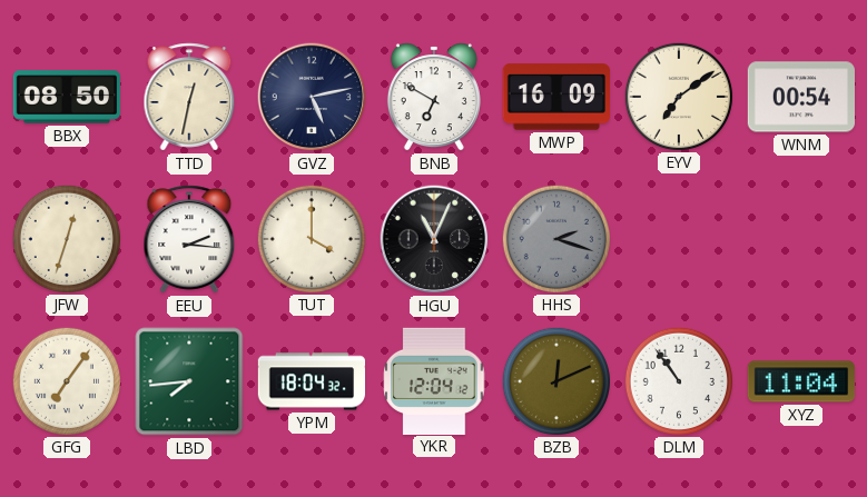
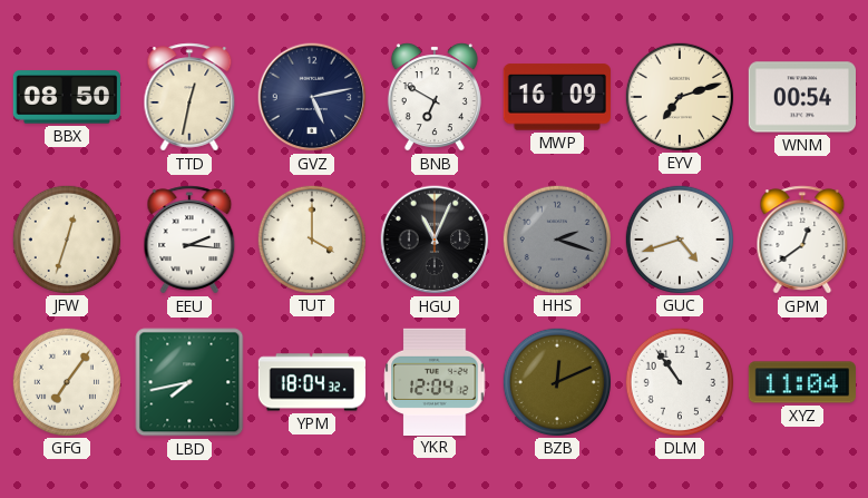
EYV: 7:09 -> 7:12 (679, 96)
GUC: none -> 4:42 (679, 238)
GPM: none -> 12:39 (802, 240)
LBD: 7:44 -> 7:43 (189, 382)
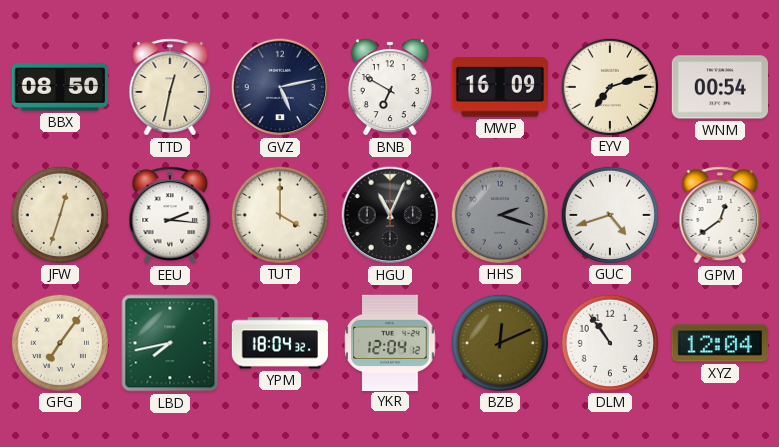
XYZ: 11:04 -> 12:04 (719, 343)
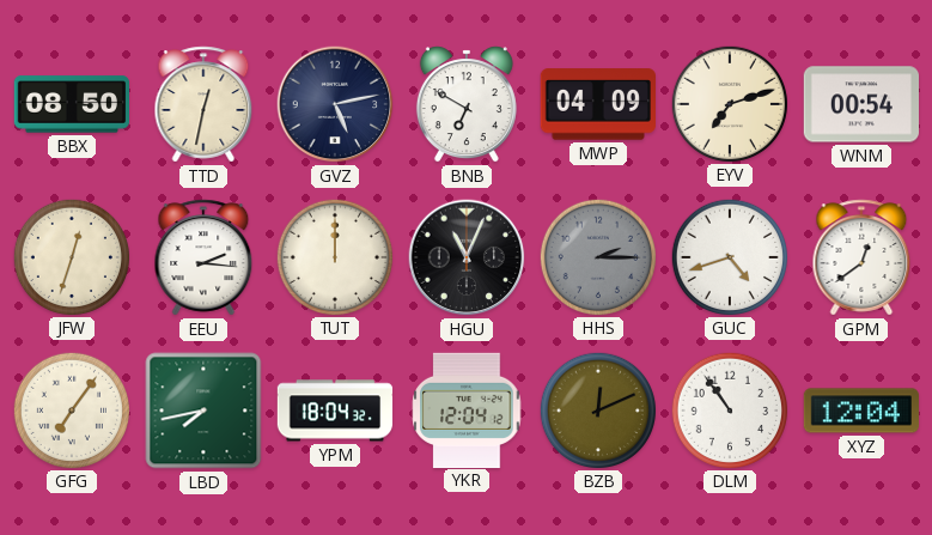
MWP: 16:09 -> 04:09 (597, 104)
TUT: 4:00 -> 12:00 (334, 256)
HHS: 2:18 -> 2:15 (597, 256)
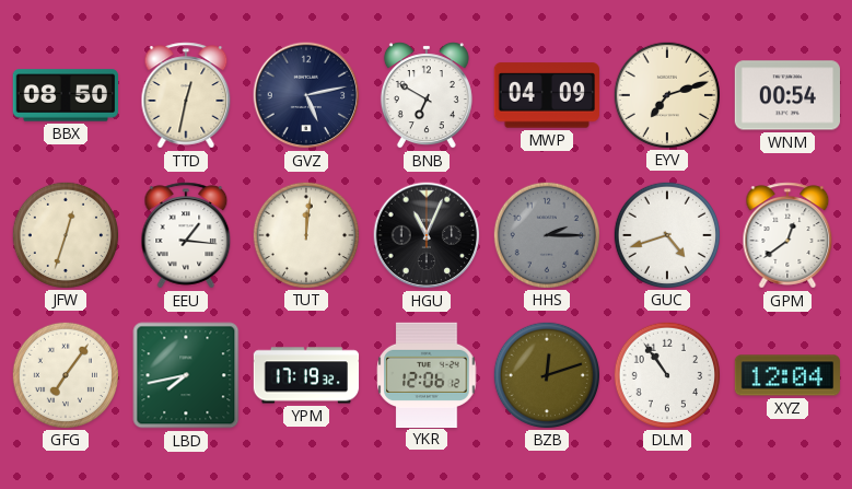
EEU: 2:16 -> 1:16 (186, 235)
TUT: 12:00 -> 12:01 (305, 234)
YPM: 18:04 -> 17:19 (306, 375)
YKR: 12:04 -> 12:06 (427, 374)
BZB: 12:11 -> 12:12 (546, 374)
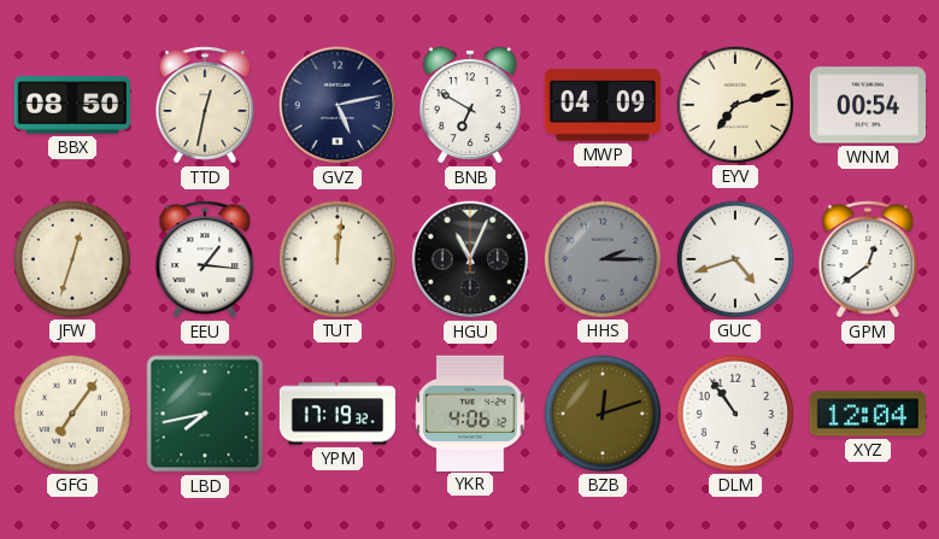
YKR: 12:06 -> 4:06 (470, 412)
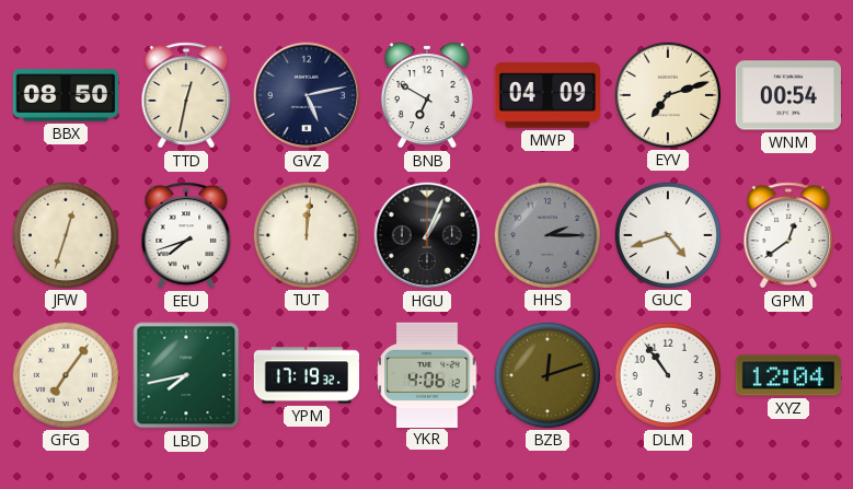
EEU: 1:16 -> 7:42 (186, 235)
HGU: 11:04 -> 1:04 (427, 235)
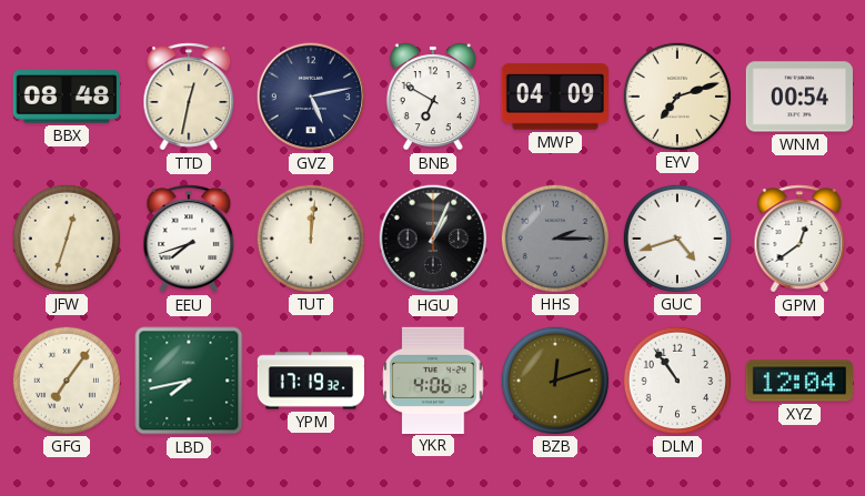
BBX: 08:50 -> 08:48 (66, 97)
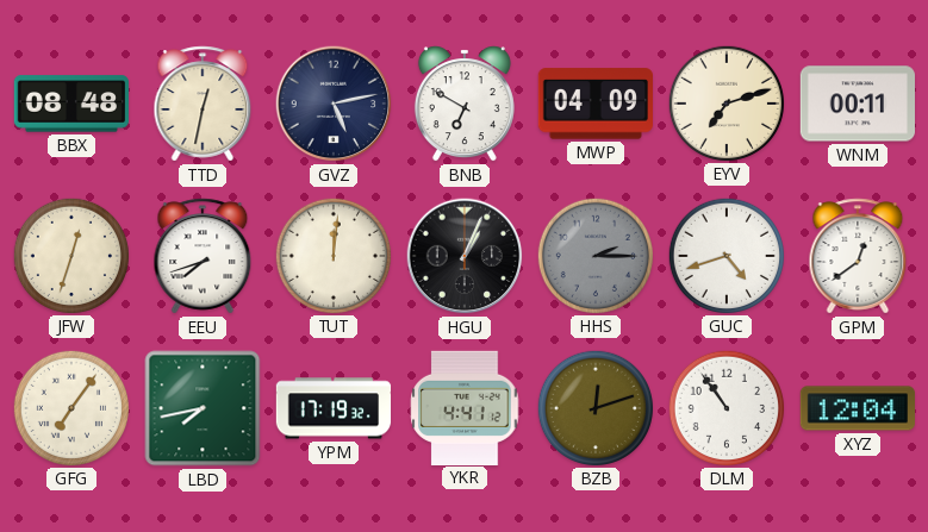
WNM: 00:54 -> 00:11 (857, 104)
YKR: 4:06 -> 4:41 (465, 407)
